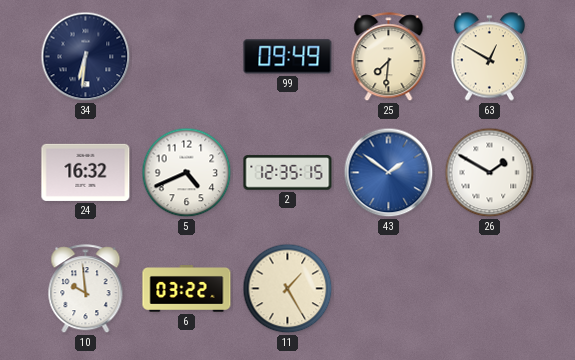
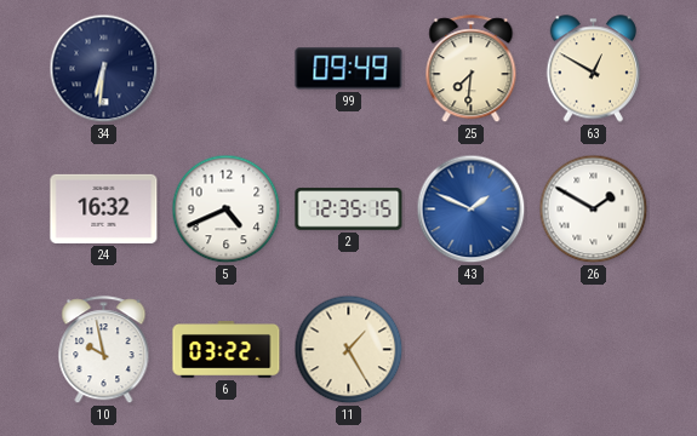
43: 1:51 -> 1:49 (472, 210)
10: 9:59 -> 9:58 (104, 350)
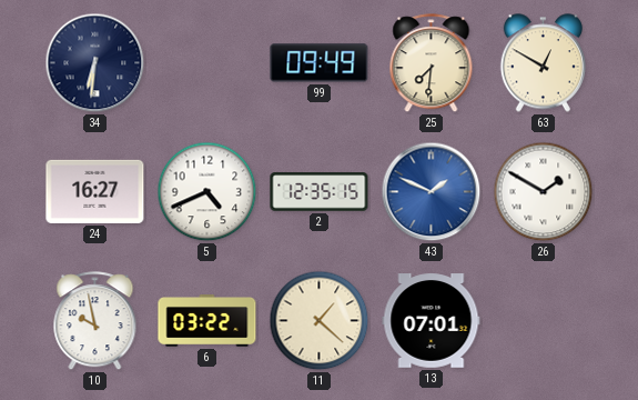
24: 16:32 -> 16:27 (95, 191)
11: 1:25 -> 1:22 (320, 321)
13: none -> 07:01 (432, 321)
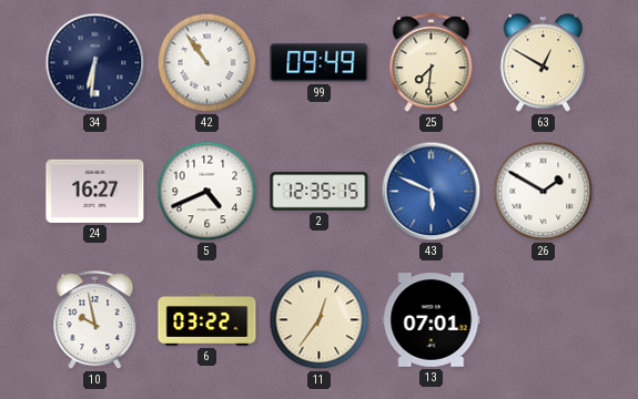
42: none -> 10:54 (207, 63)
43: 1:49 -> 5:49 (432, 192)
11: 1:22 -> 12:36 (320, 320)
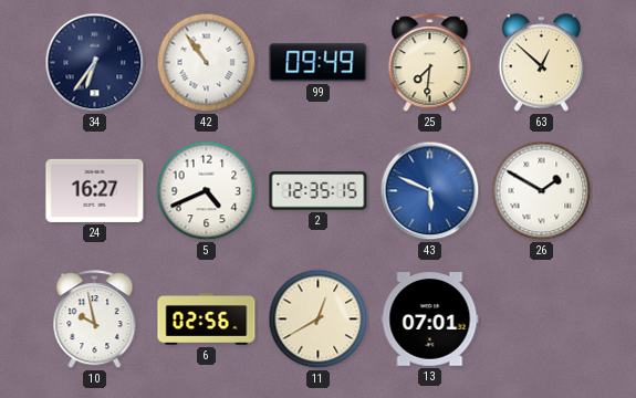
34: 6:31 -> 6:36 (95, 63)
63: 12:50 -> 12:52 (541, 63)
6: 03:22 -> 02:56 (207, 320)
11: 12:36 -> 12:40 (319, 320)
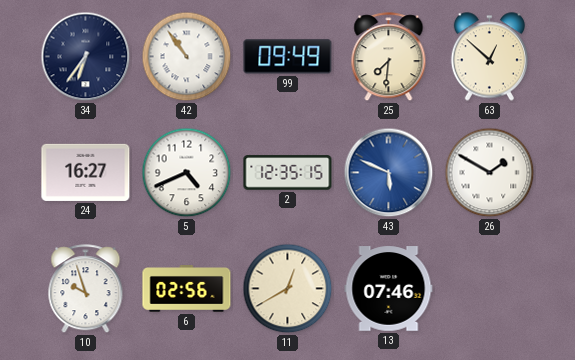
10: 9:58 -> 9:57 (86, 289)
13: 07:01 -> 07:46 (389, 289)
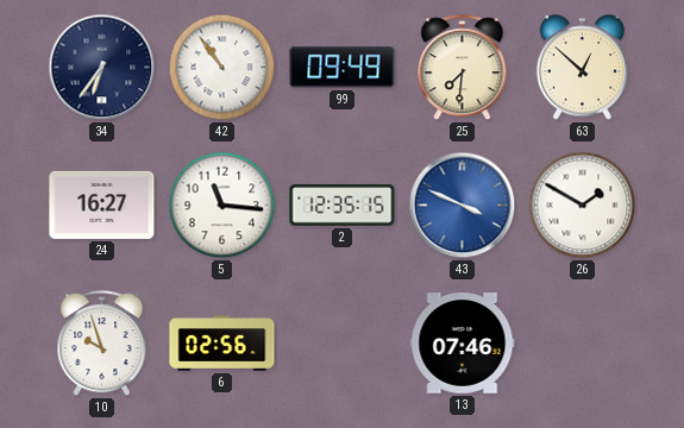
5: 4:41 -> 11:16 (222, 206)
43: 5:49 -> 3:49 (463, 206)
11: 12:40 -> none (288, 289)
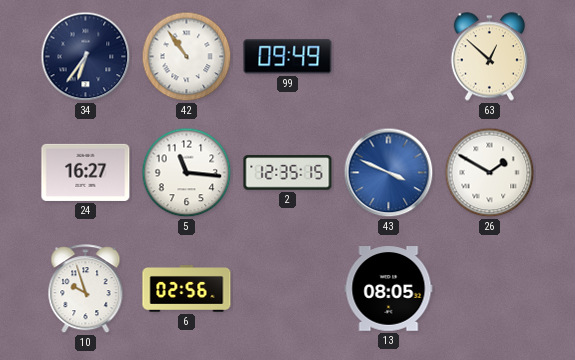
25: 7:31 -> none (463, 68)
13: 07:46 -> 08:05 (389, 289)
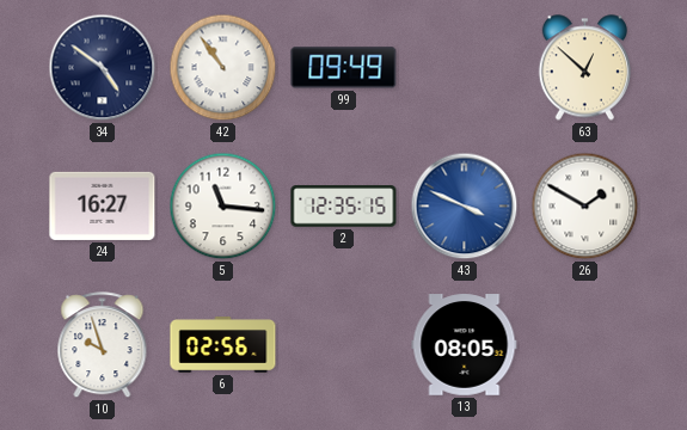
34: 6:36 -> 4:51 (103, 68)
